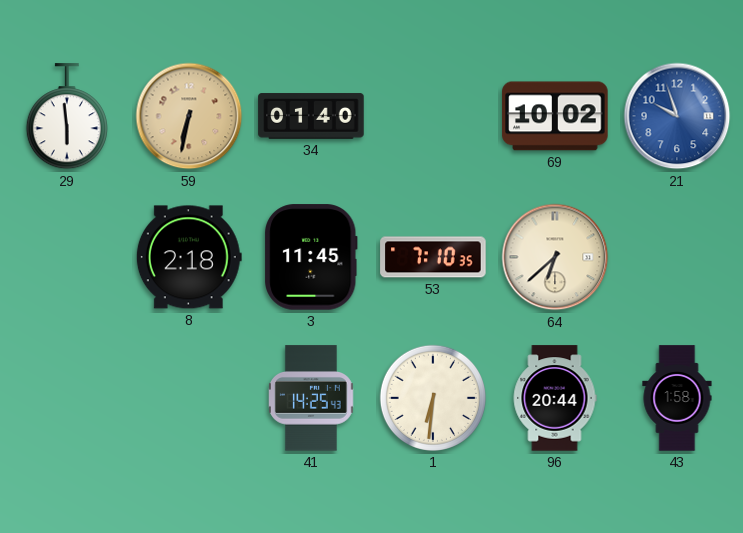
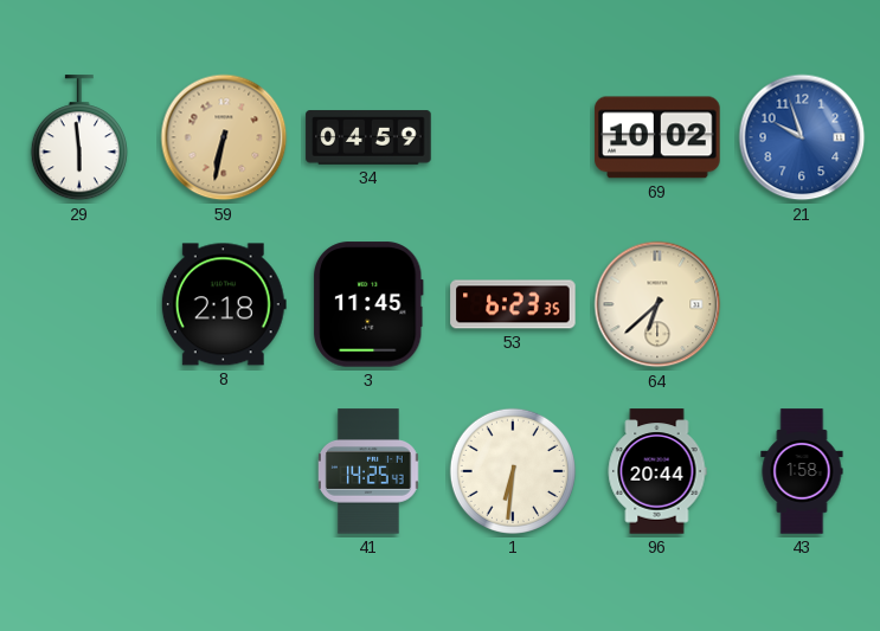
34: 01:40 -> 04:59 (368, 137)
53: 7:10 -> 6:23 (513, 304)
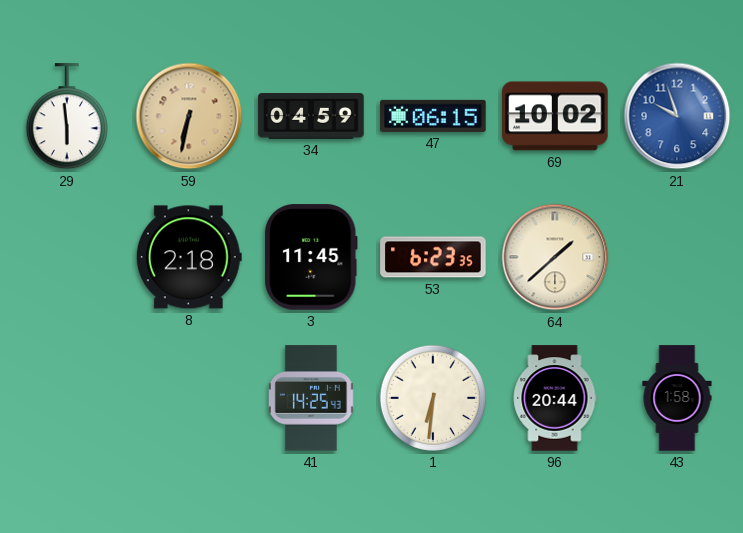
47: none -> 06:15 (433, 116)
64: 6:38 -> 1:38 (555, 257)
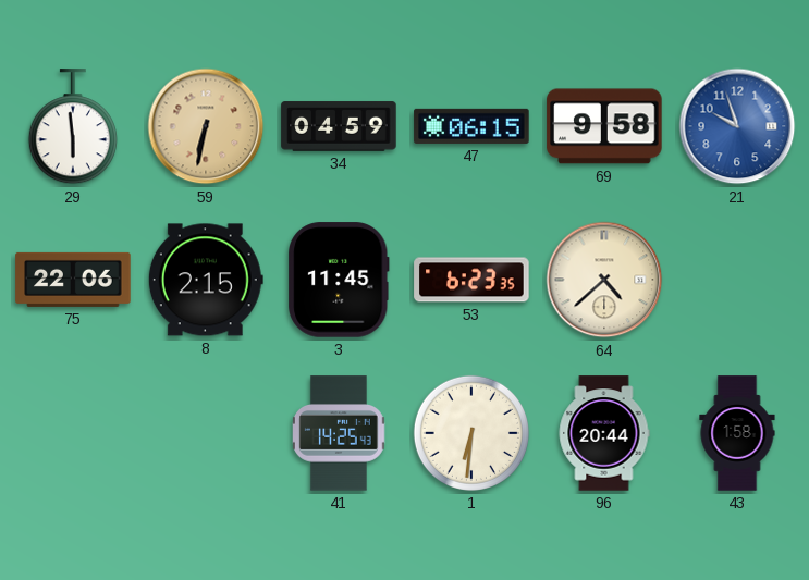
69: 10:02 -> 9:58 (604, 126)
75: none -> 22:06 (73, 280)
8: 2:18 -> 2:15 (206, 280)
64: 1:38 -> 4:38 (604, 280)
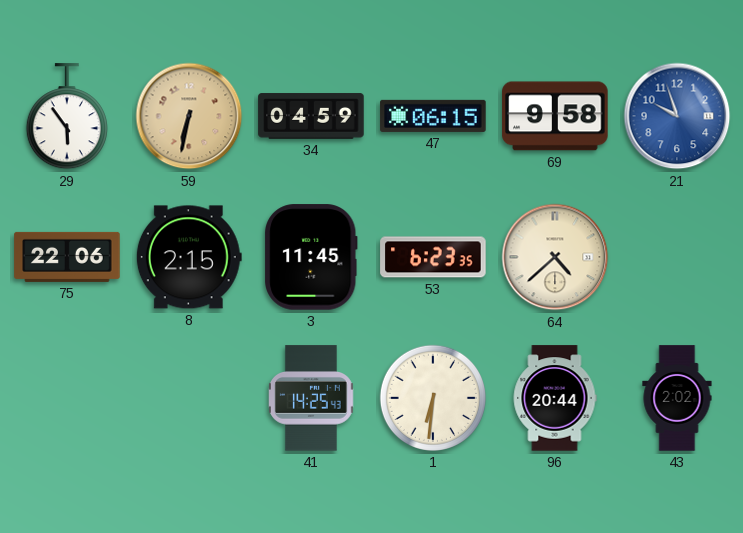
29: 5:59 -> 5:54 (67, 117)
43: 1:58 -> 2:02 (677, 398)
